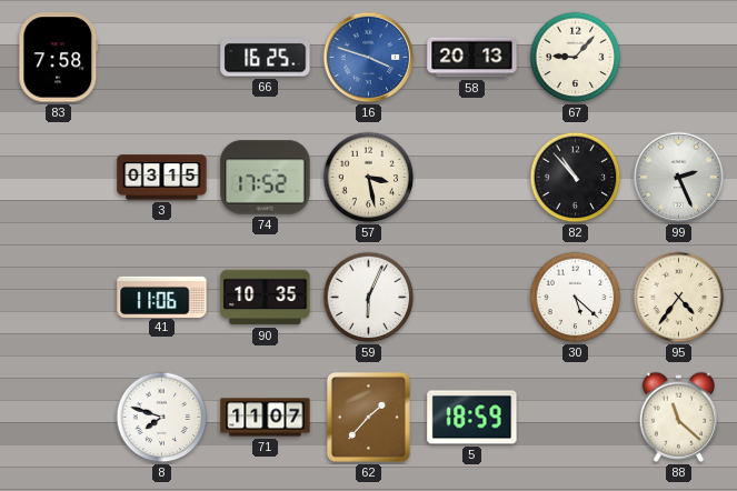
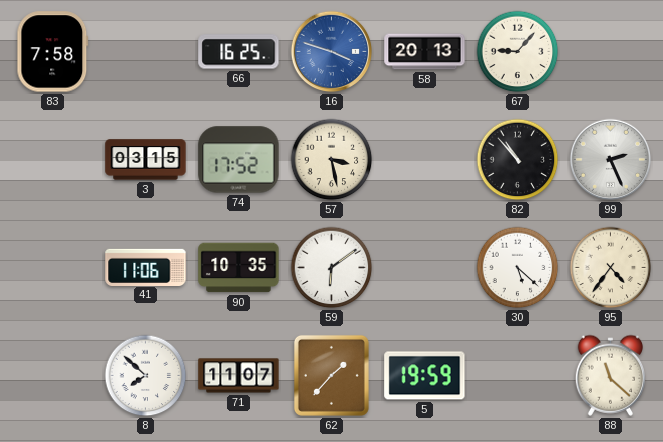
59: 6:04 -> 6:09 (332, 268)
8: 7:48 -> 7:52 (146, 376)
5: 18:59 -> 19:59 (425, 376)
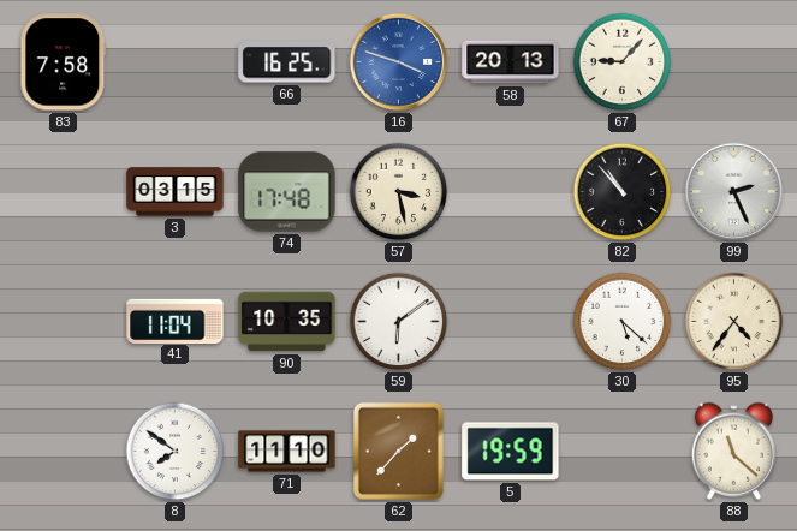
74: 17:52 -> 17:48 (287, 192)
41: 11:06 -> 11:04 (176, 321)
8: 7:52 -> 7:51 (176, 452)
71: 11:07 -> 11:10 (287, 452)
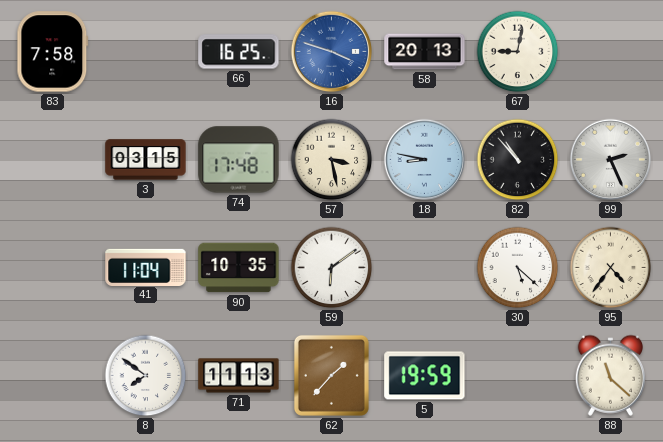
67: 9:07 -> 9:02 (518, 52)
18: none -> 8:47 (425, 160)
71: 11:10 -> 11:13 (239, 376)
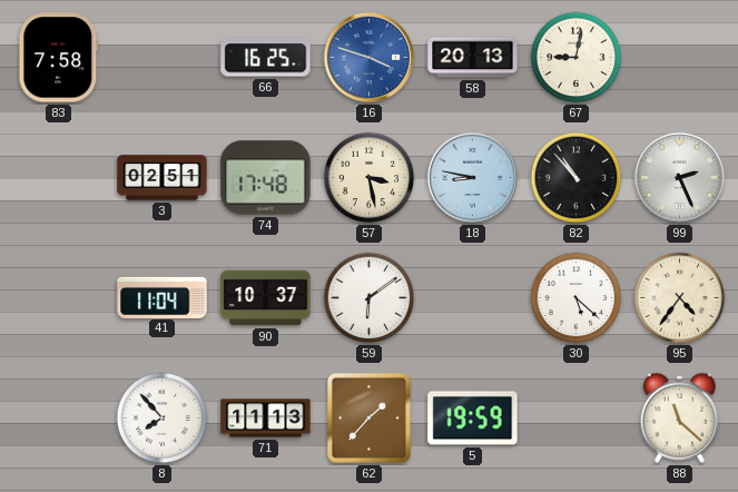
3: 03:15 -> 02:51 (163, 178)
90: 10:35 -> 10:37 (266, 298)
8: 7:51 -> 7:53 (163, 419)
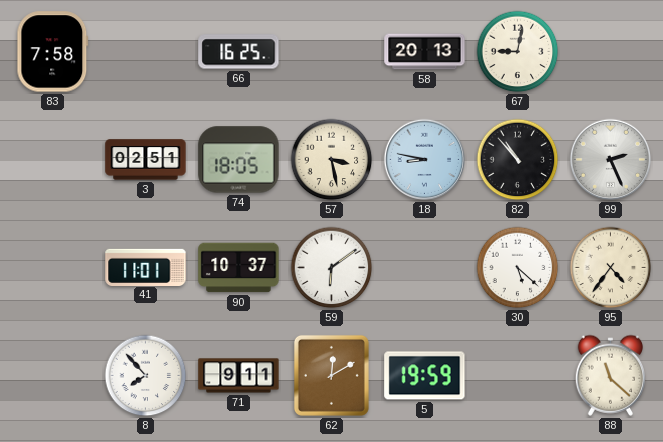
16: 3:48 -> none (370, 58)
74: 17:48 -> 18:05 (239, 160)
41: 11:04 -> 11:01 (146, 267)
71: 11:13 -> 9:11 (239, 376)
62: 1:37 -> 12:10 (331, 375)
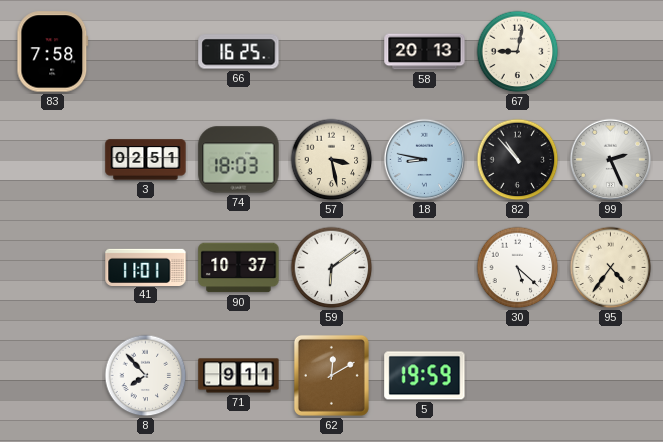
74: 18:05 -> 18:03 (239, 160)
88: 11:22 -> none (610, 375)
